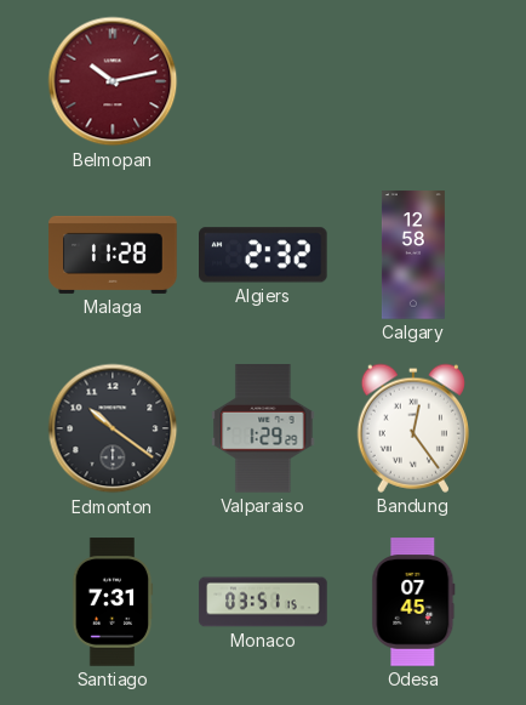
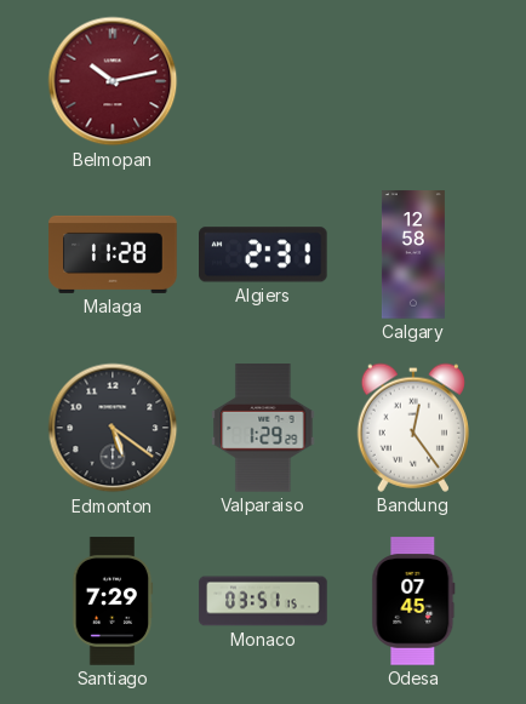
Algiers: 2:32 -> 2:31 (264, 254)
Edmonton: 10:21 -> 5:21 (113, 428)
Santiago: 7:31 -> 7:29 (113, 601)
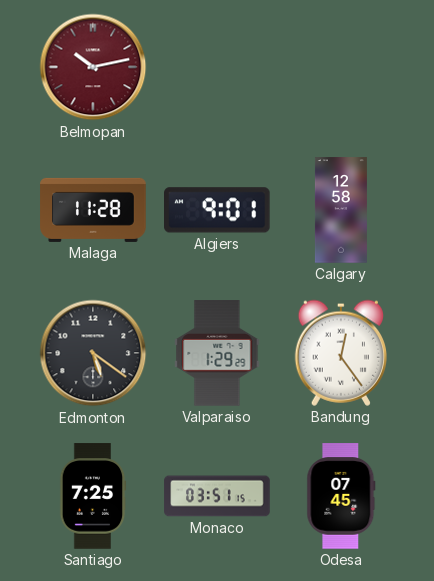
Algiers: 2:31 -> 9:01 (218, 210)
Santiago: 7:29 -> 7:25 (93, 496)
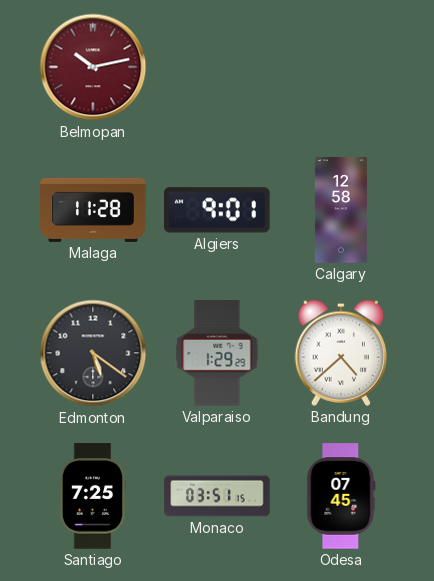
Bandung: 12:24 -> 4:38 (340, 353)
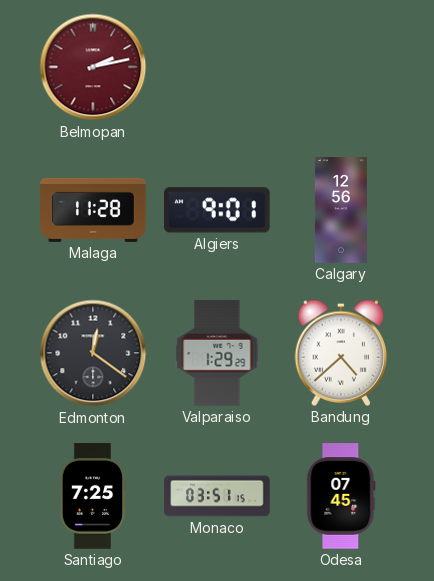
Belmopan: 10:13 -> 2:13 (93, 67)
Calgary: 12:58 -> 12:56 (341, 210)
Edmonton: 5:21 -> 12:21 (93, 353)
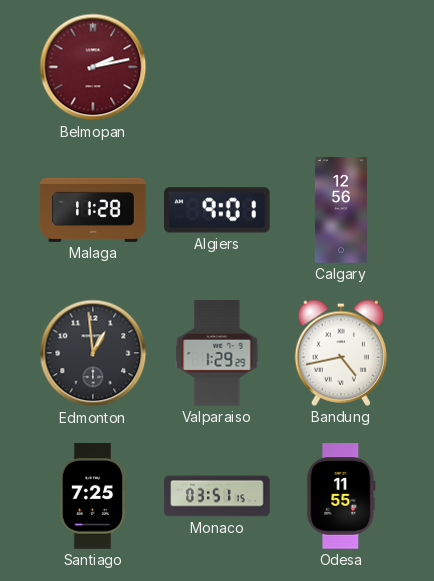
Edmonton: 12:21 -> 12:59 (93, 353)
Bandung: 4:38 -> 4:43 (340, 353)
Odesa: 07:45 -> 11:55 (341, 496)
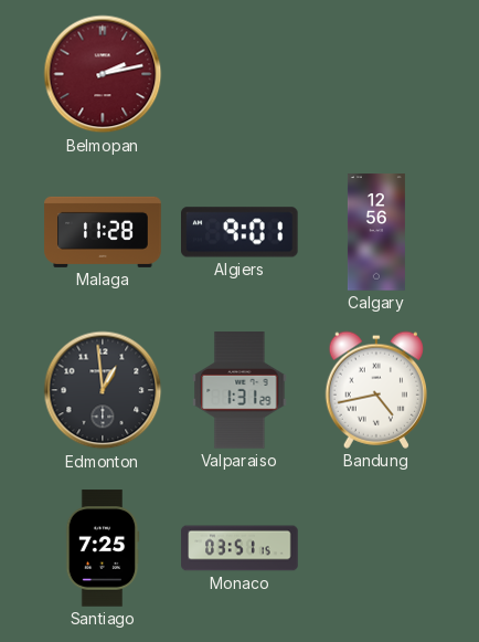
Valparaiso: 1:29 -> 1:31 (239, 390)
Odesa: 11:55 -> none (341, 496)
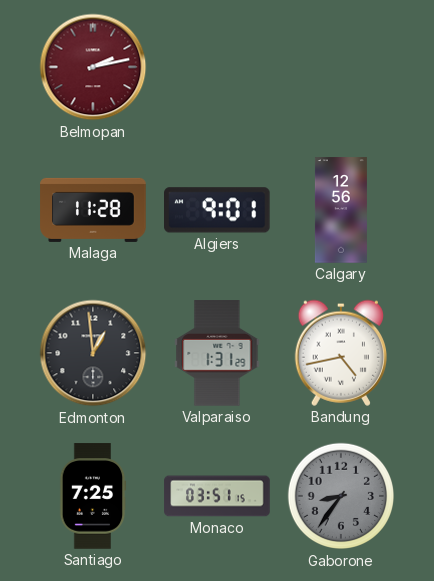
Gaborone: none -> 8:36 (341, 496)
